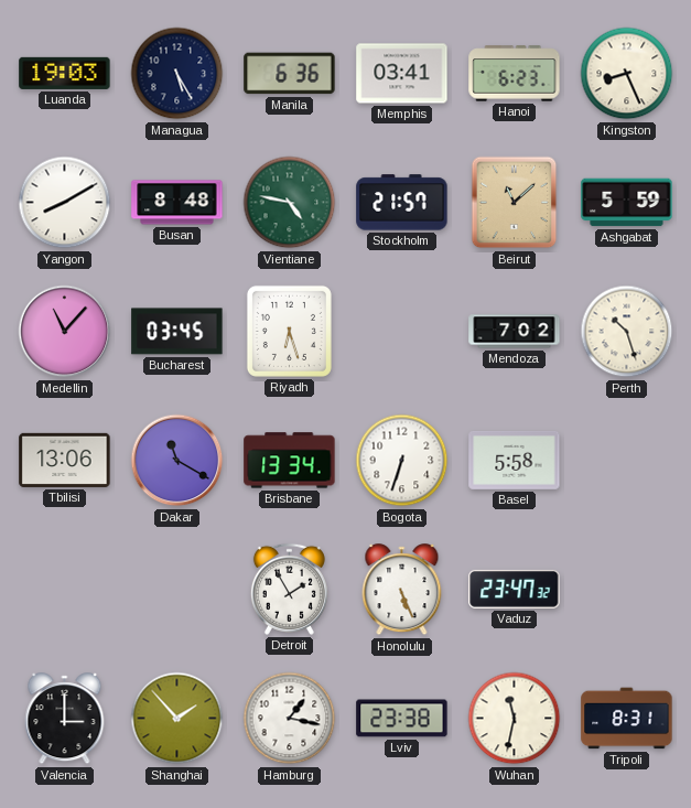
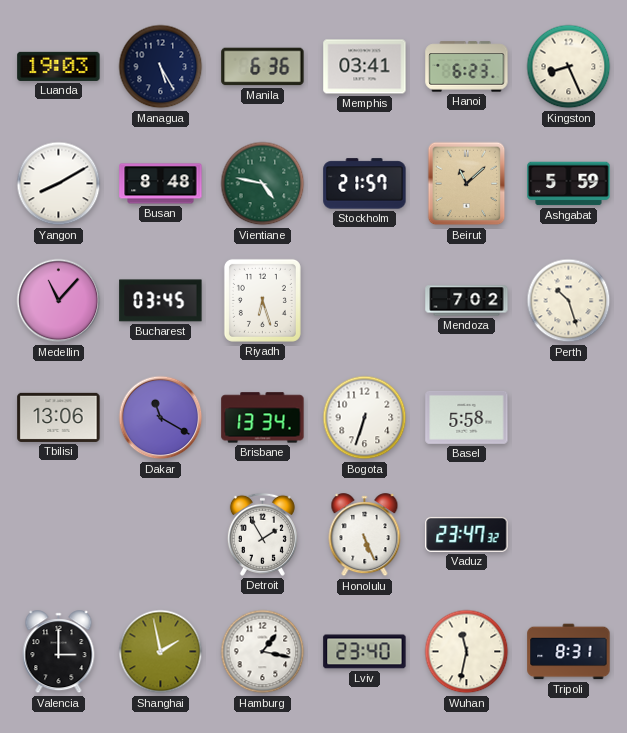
Shanghai: 1:53 -> 1:58 (161, 652)
Lviv: 23:38 -> 23:40 (365, 652)
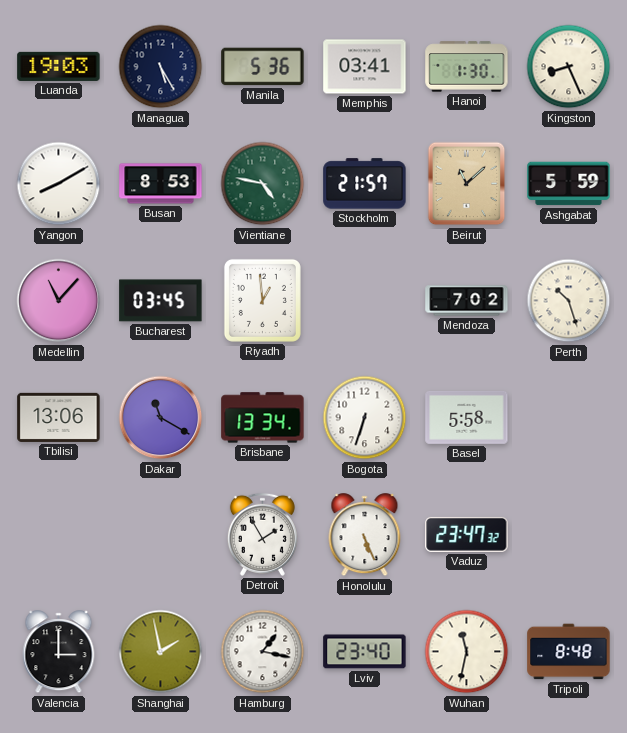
Manila: 6:36 -> 5:36 (263, 67)
Hanoi: 6:23 -> 1:30 (467, 67)
Busan: 8:48 -> 8:53 (161, 184)
Riyadh: 6:27 -> 12:59 (262, 300)
Tripoli: 8:31 -> 8:48 (569, 652)
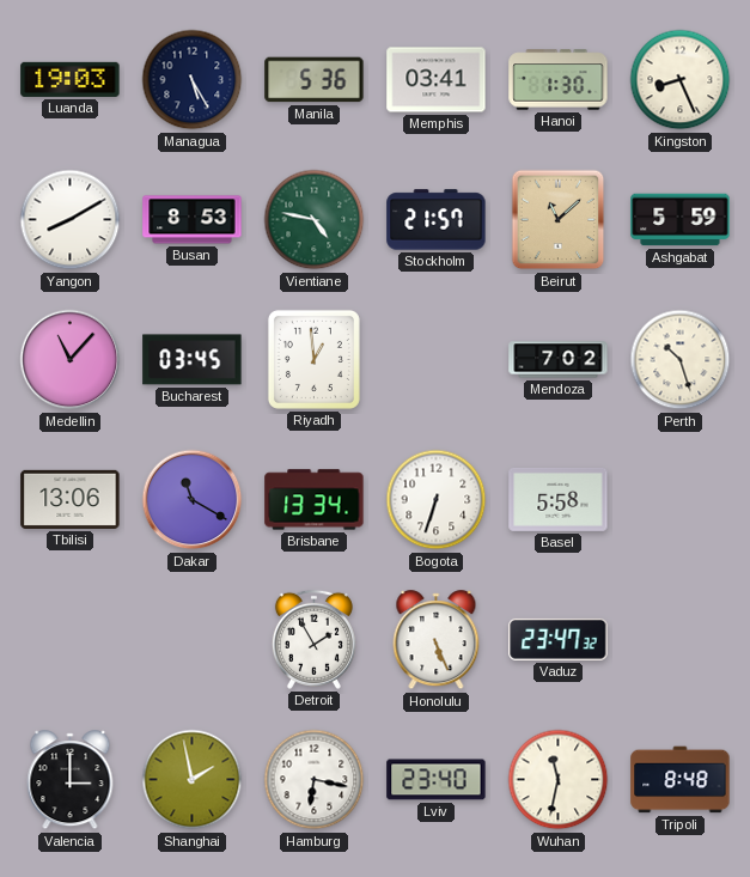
Hamburg: 1:17 -> 6:17 (315, 780)
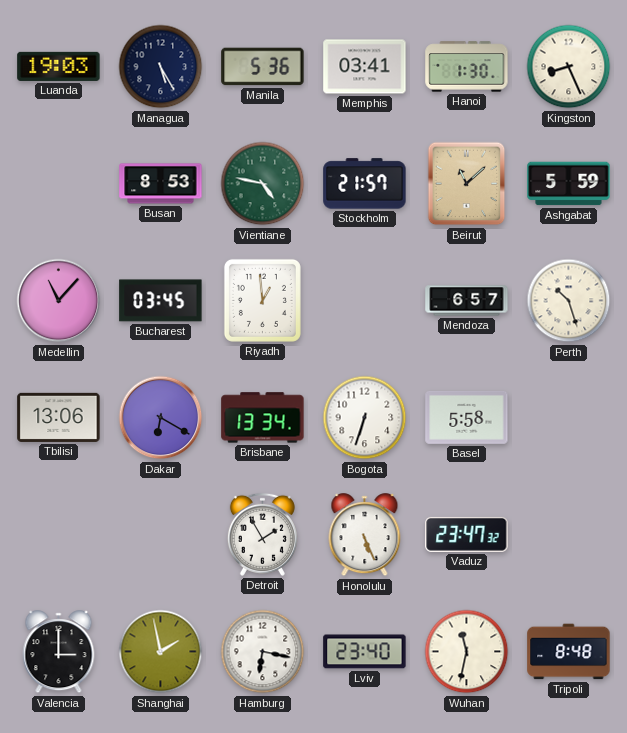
Yangon: 8:10 -> none (71, 220)
Mendoza: 7:02 -> 6:57 (467, 301)
Dakar: 11:20 -> 6:20 (161, 418)
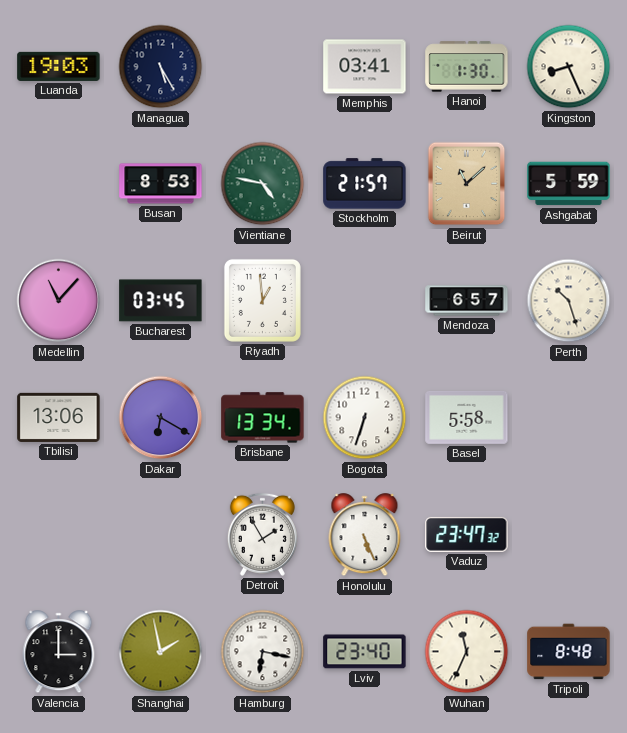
Manila: 5:36 -> none (263, 67)
Wuhan: 11:32 -> 11:34 (467, 652)
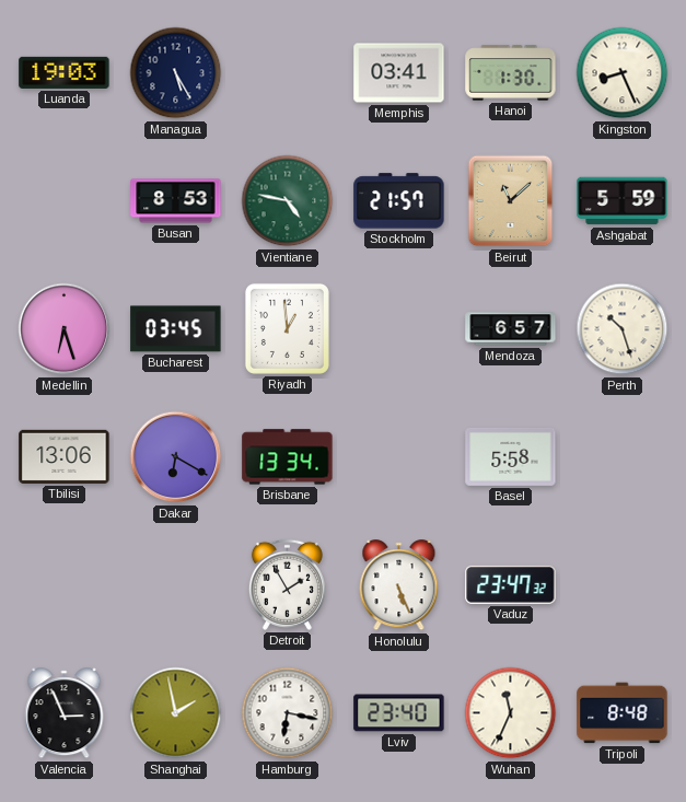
Medellin: 11:07 -> 6:27 (65, 329)
Bogota: 6:33 -> none (365, 418)
Valencia: 3:00 -> 2:56 (65, 713)
